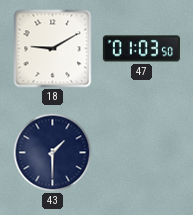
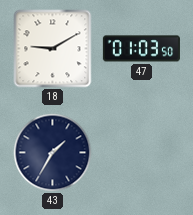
43: 1:30 -> 1:35 (53, 153)
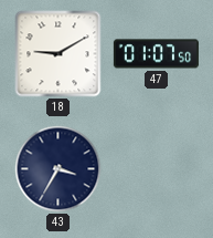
47: 01:03 -> 01:07 (156, 54)
43: 1:35 -> 3:35 (58, 169)
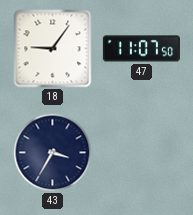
18: 9:10 -> 9:06 (53, 49)
47: 01:07 -> 11:07 (141, 49)
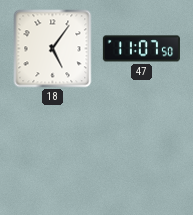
18: 9:06 -> 5:06 (53, 49)
43: 3:35 -> none (53, 153)
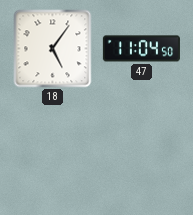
47: 11:07 -> 11:04 (141, 49)
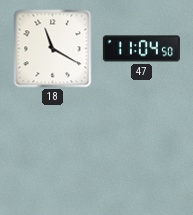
18: 5:06 -> 11:20 (53, 49)
